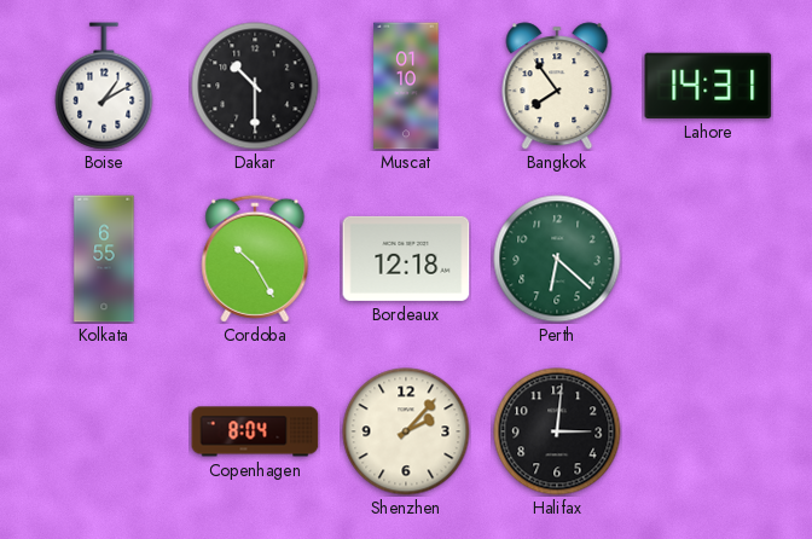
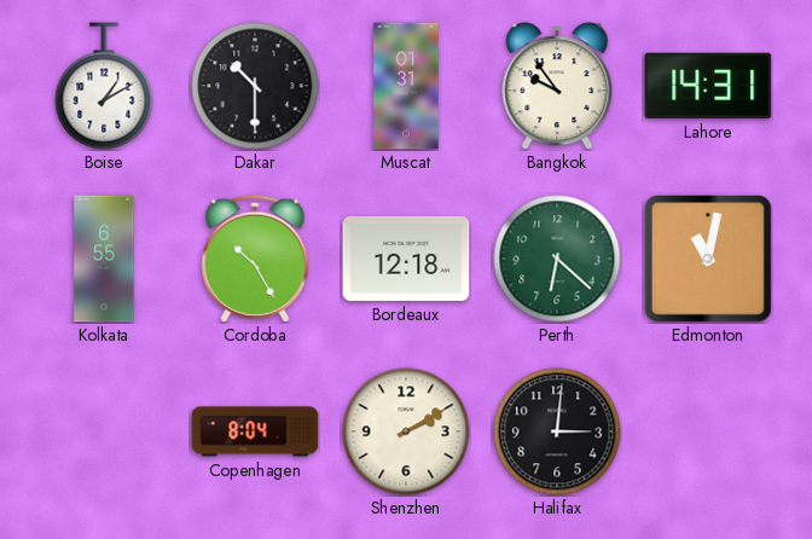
Muscat: 01:10 -> 01:31 (406, 86)
Bangkok: 7:54 -> 9:54 (557, 86)
Edmonton: none -> 11:02 (708, 259)
Shenzhen: 2:07 -> 2:10 (406, 431)
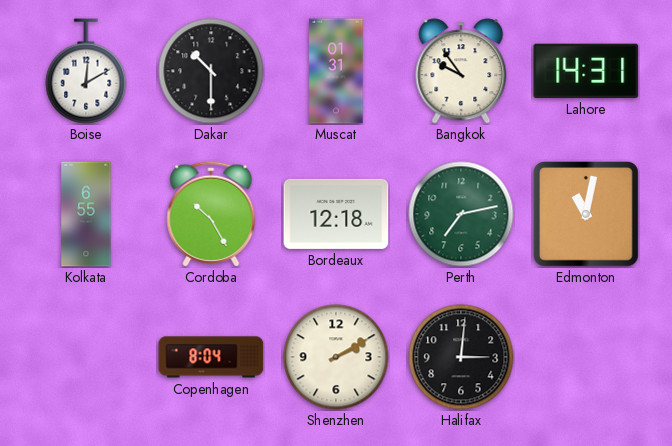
Boise: 1:10 -> 12:10 (86, 71)
Perth: 6:22 -> 7:13 (461, 214)
